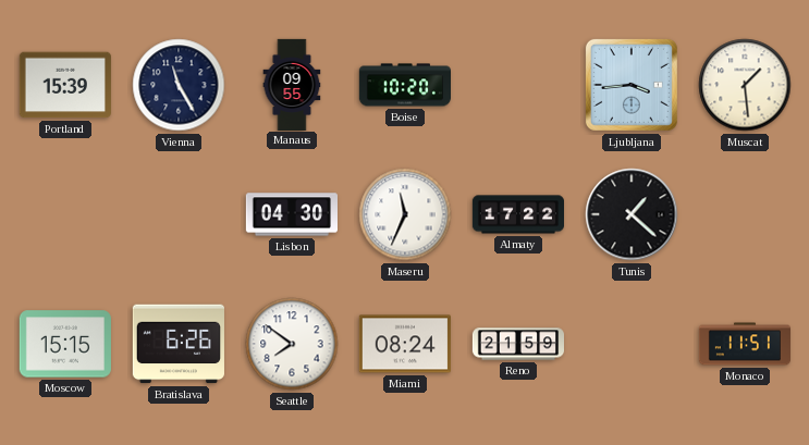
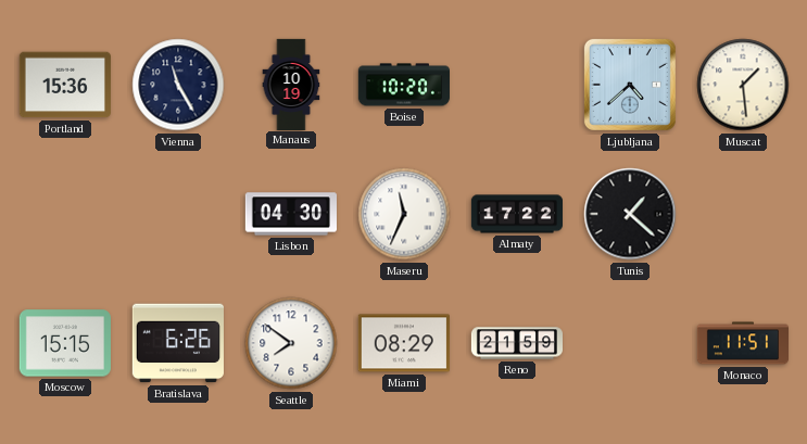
Portland: 15:39 -> 15:36 (65, 85)
Manaus: 09:55 -> 10:19 (291, 84)
Ljubljana: 3:44 -> 4:38 (630, 85)
Miami: 08:24 -> 08:29 (404, 343)
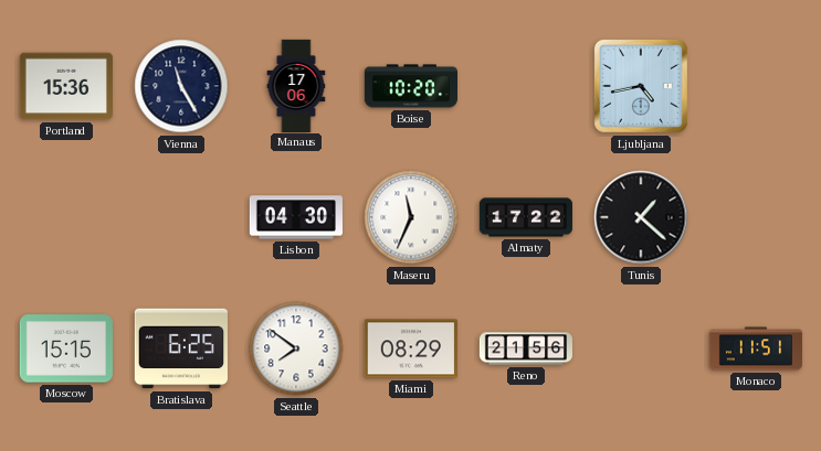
Manaus: 10:19 -> 17:06 (296, 85)
Ljubljana: 4:38 -> 4:43 (641, 86)
Muscat: 1:29 -> none (743, 85)
Bratislava: 6:26 -> 6:25 (181, 348)
Reno: 21:59 -> 21:56 (525, 348)
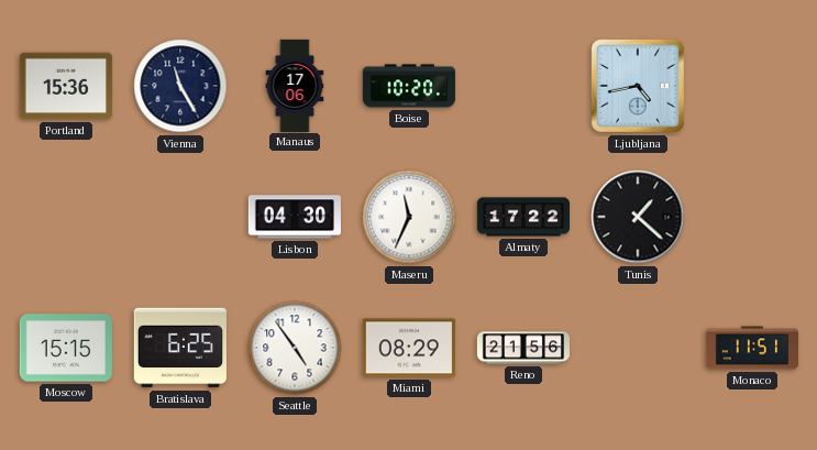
Seattle: 7:51 -> 4:54 (295, 348)
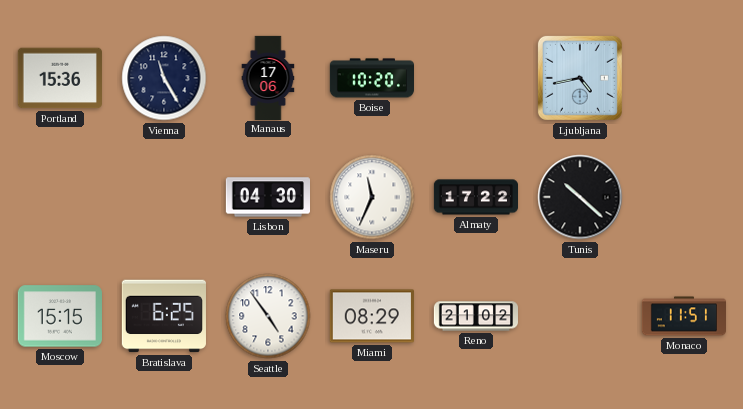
Tunis: 1:22 -> 10:22 (580, 197)
Reno: 21:56 -> 21:02 (475, 316)
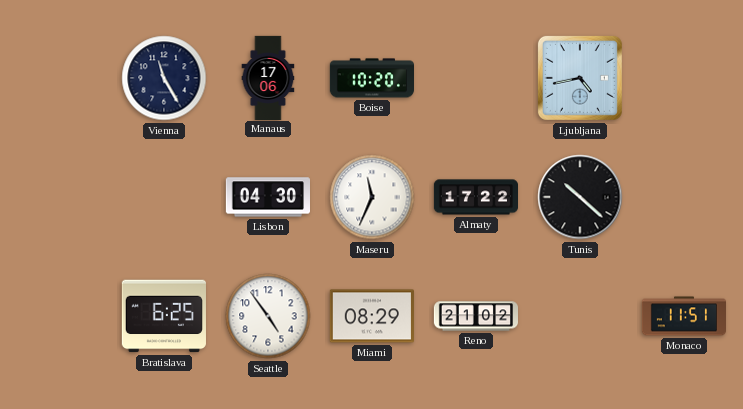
Portland: 15:36 -> none (60, 78)
Moscow: 15:15 -> none (60, 316)
